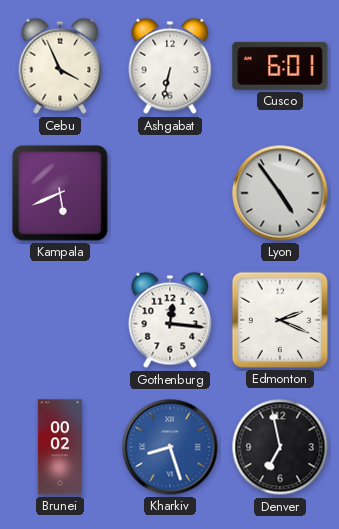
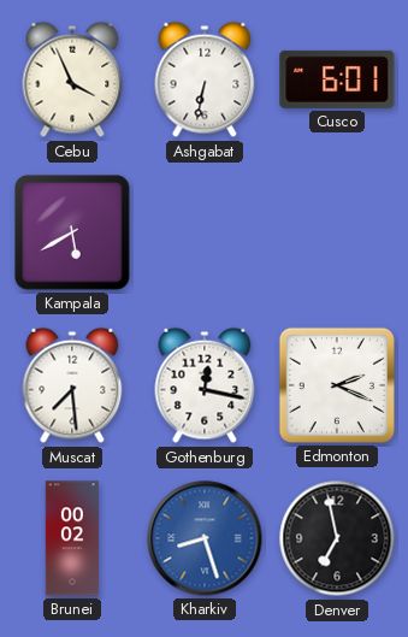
Kampala: 5:41 -> 5:40 (72, 232)
Lyon: 4:54 -> none (280, 193)
Muscat: none -> 7:29 (72, 385)
Gothenburg: 12:16 -> 12:17 (205, 385)
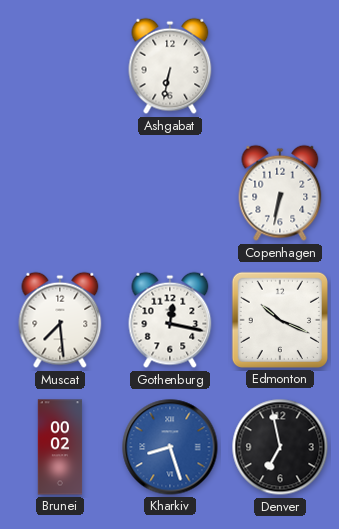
Cebu: 3:56 -> none (72, 79)
Cusco: 6:01 -> none (337, 79)
Kampala: 5:40 -> none (72, 232)
Copenhagen: none -> 6:32 (280, 193)
Edmonton: 2:19 -> 10:19 (280, 320)
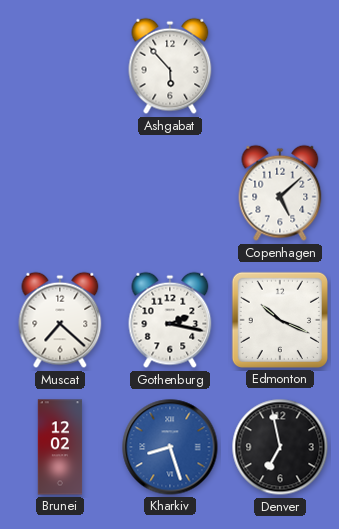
Ashgabat: 6:32 -> 5:53 (170, 66)
Copenhagen: 6:32 -> 5:08 (280, 193)
Muscat: 7:29 -> 7:22 (60, 320)
Gothenburg: 12:17 -> 2:17 (170, 320)
Brunei: 00:02 -> 12:02 (60, 447)
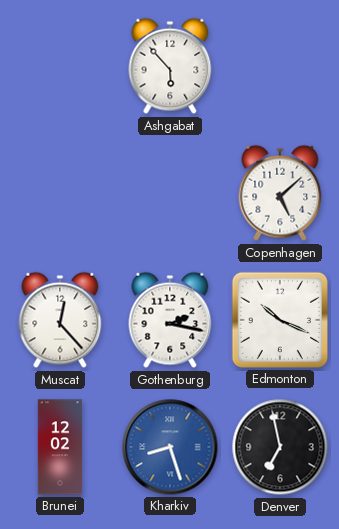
Muscat: 7:22 -> 12:23 (60, 320)
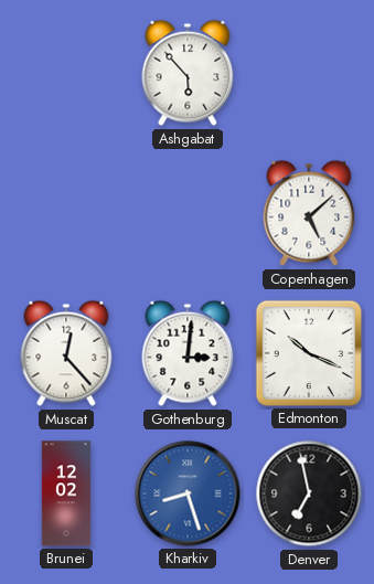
Gothenburg: 2:17 -> 3:01 (188, 353)
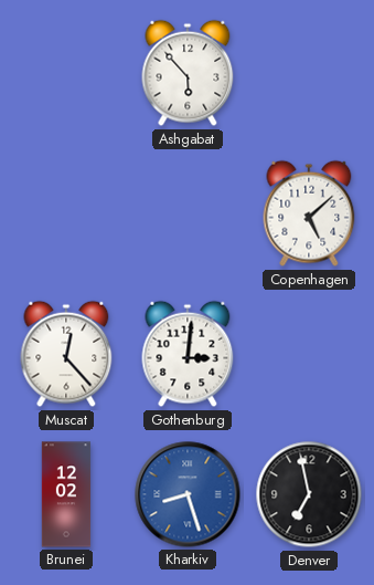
Edmonton: 10:19 -> none (309, 353)
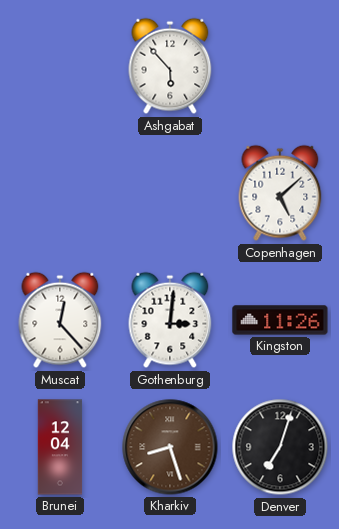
Kingston: none -> 11:26 (280, 320)
Brunei: 12:02 -> 12:04 (60, 447)
Kharkiv dial: blue -> brown (170, 447)
Denver: 6:58 -> 7:03 (280, 447)
